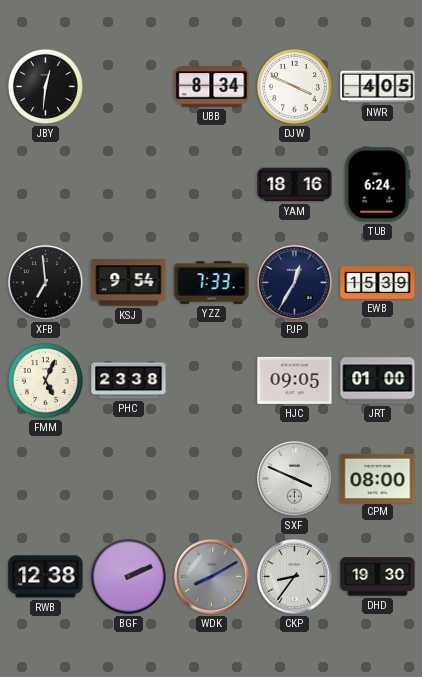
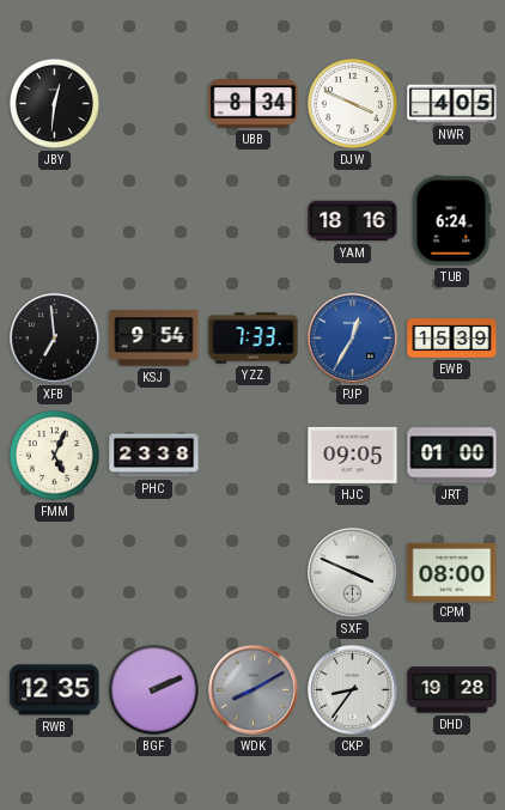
PJP dial: navy -> blue (353, 339)
RWB: 12:38 -> 12:35 (55, 690)
DHD: 19:30 -> 19:28 (452, 690)
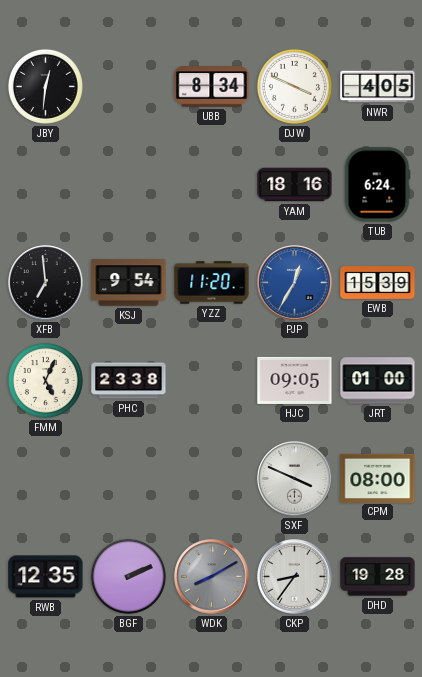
YZZ: 7:33 -> 11:20 (212, 283)
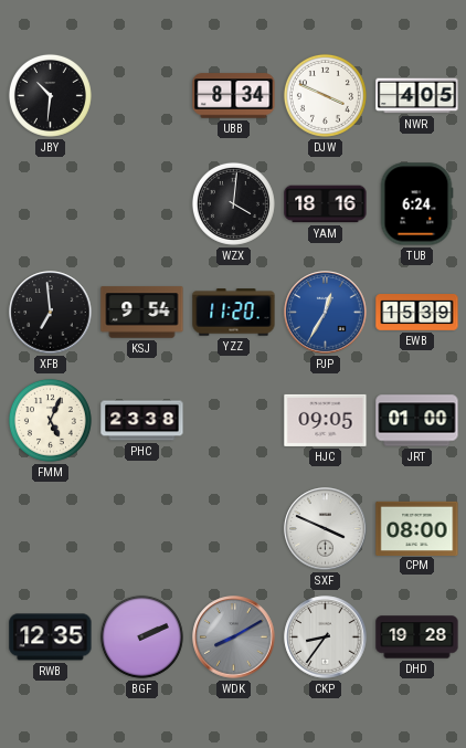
JBY: 12:31 -> 10:31 (50, 95)
WZX: none -> 4:01 (233, 203)
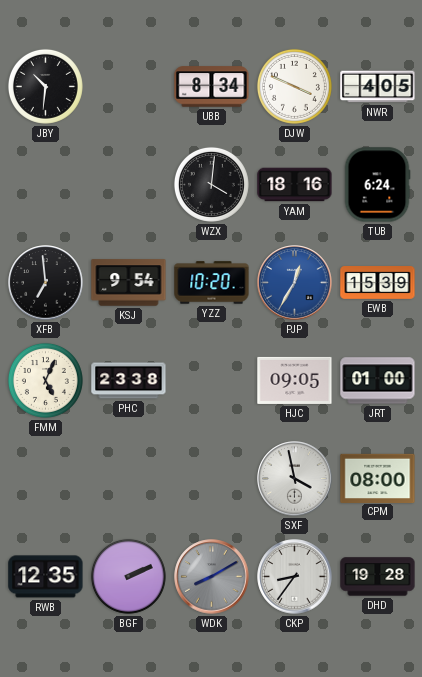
YZZ: 11:20 -> 10:20 (212, 283)
SXF: 3:49 -> 3:58 (295, 479)
